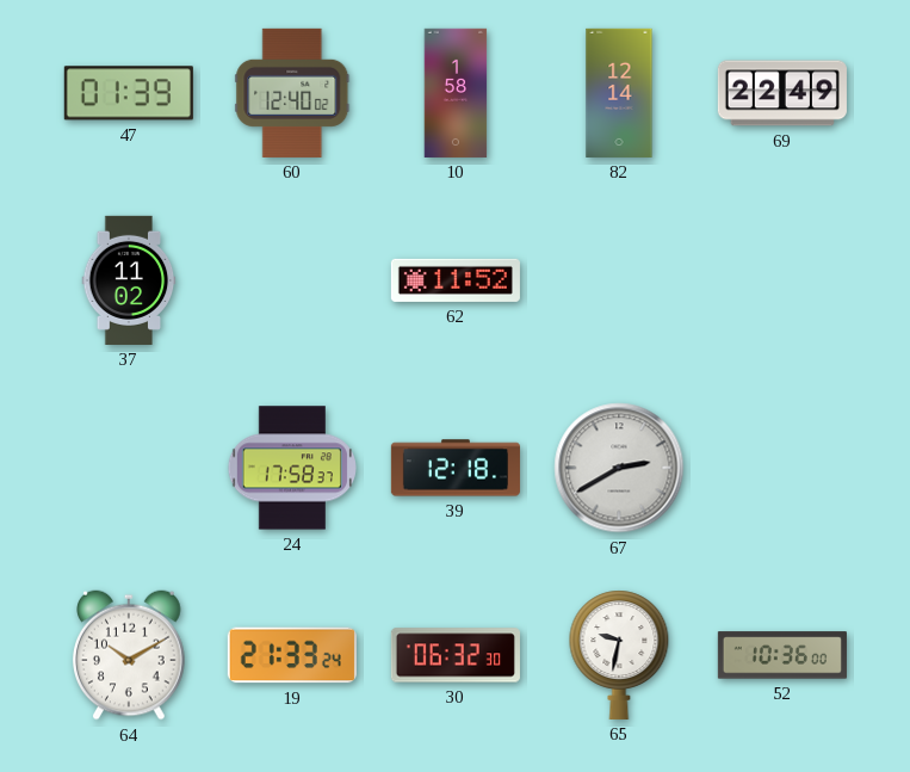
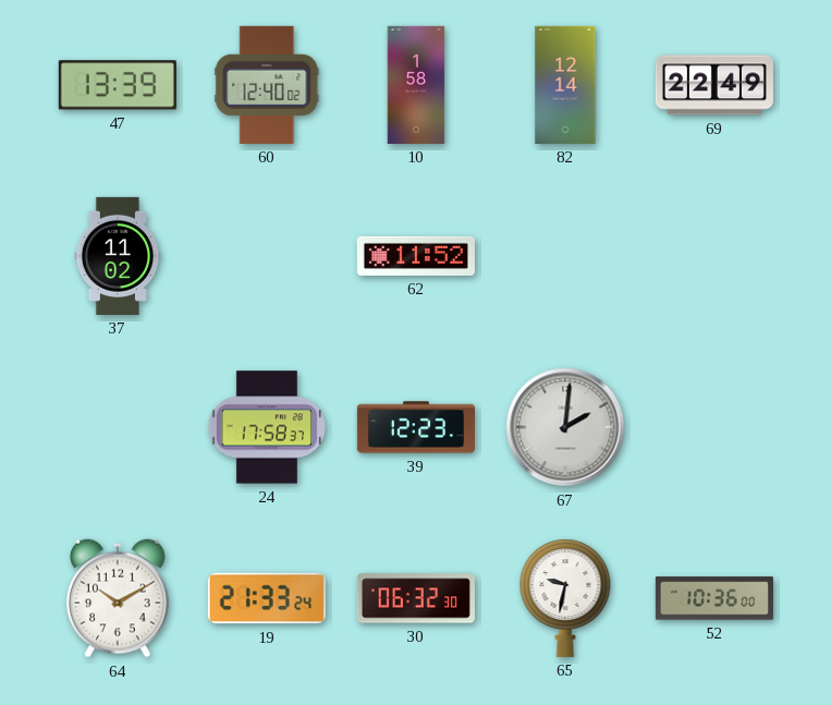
47: 01:39 -> 13:39 (118, 85)
39: 12:18 -> 12:23 (416, 427)
67: 2:40 -> 2:01 (565, 427)
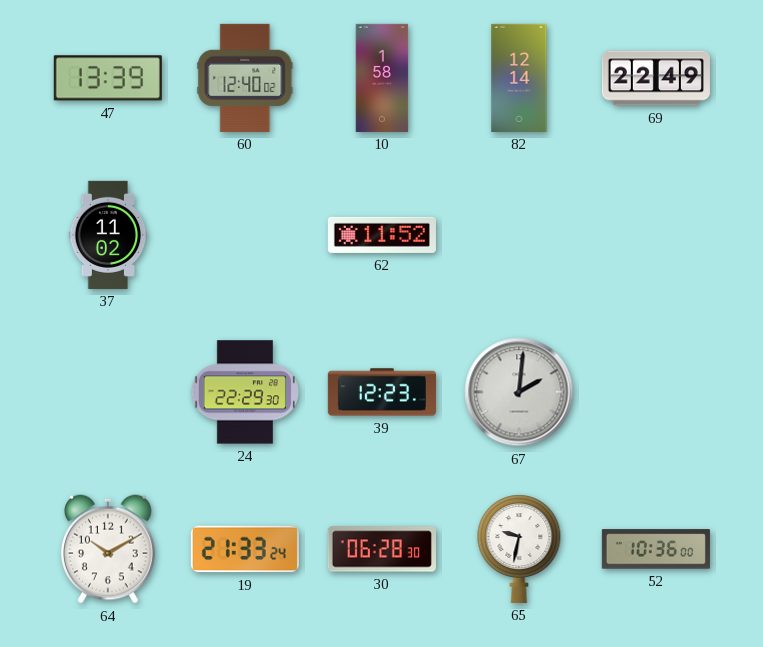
24: 17:58 -> 22:29 (245, 392)
30: 06:32 -> 06:28 (382, 549)
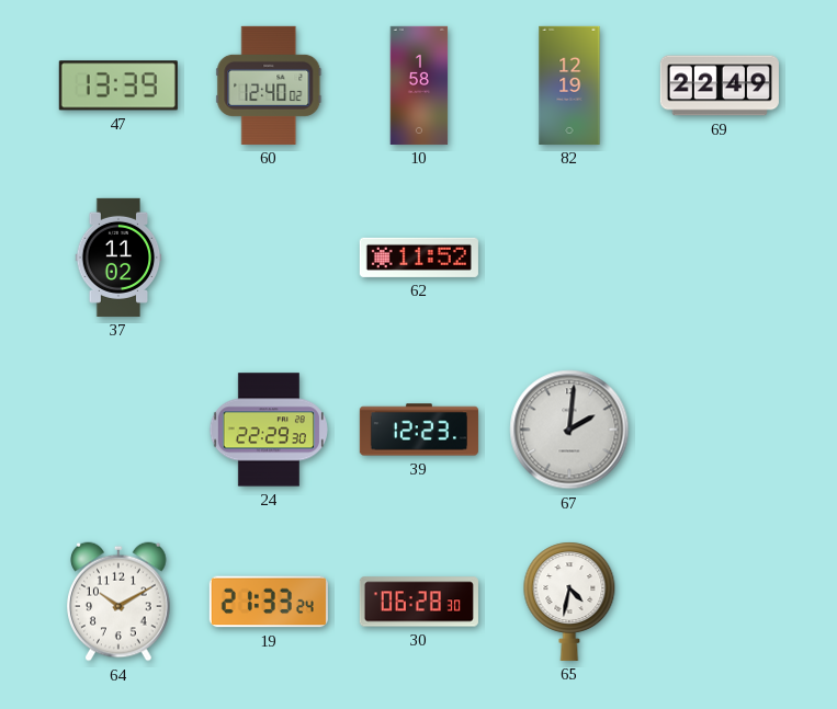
82: 12:14 -> 12:19 (569, 85)
65: 9:32 -> 4:32 (569, 602)
52: 10:36 -> none (656, 549)
